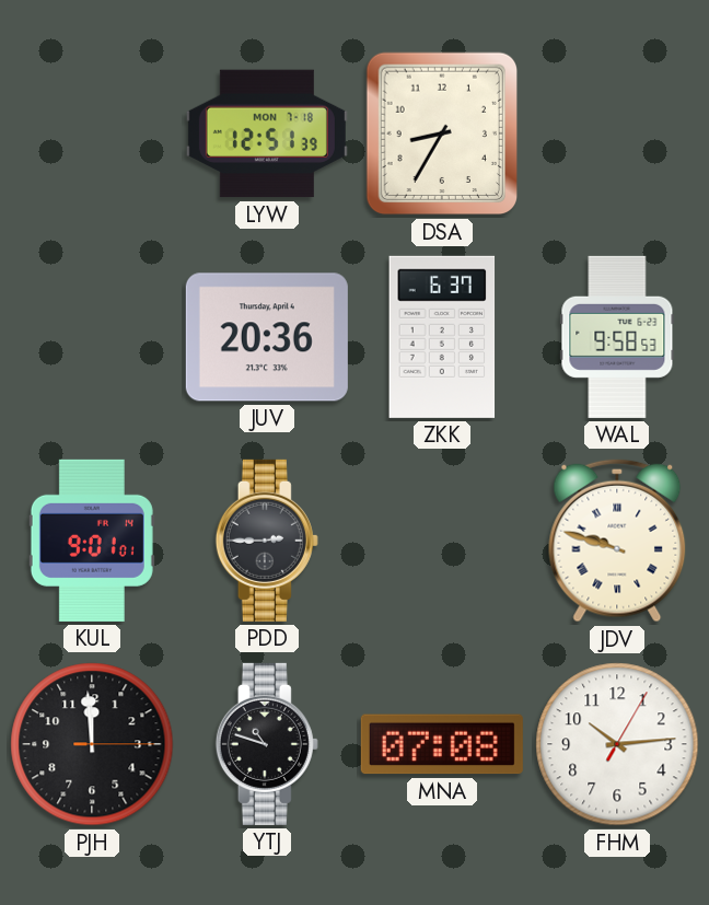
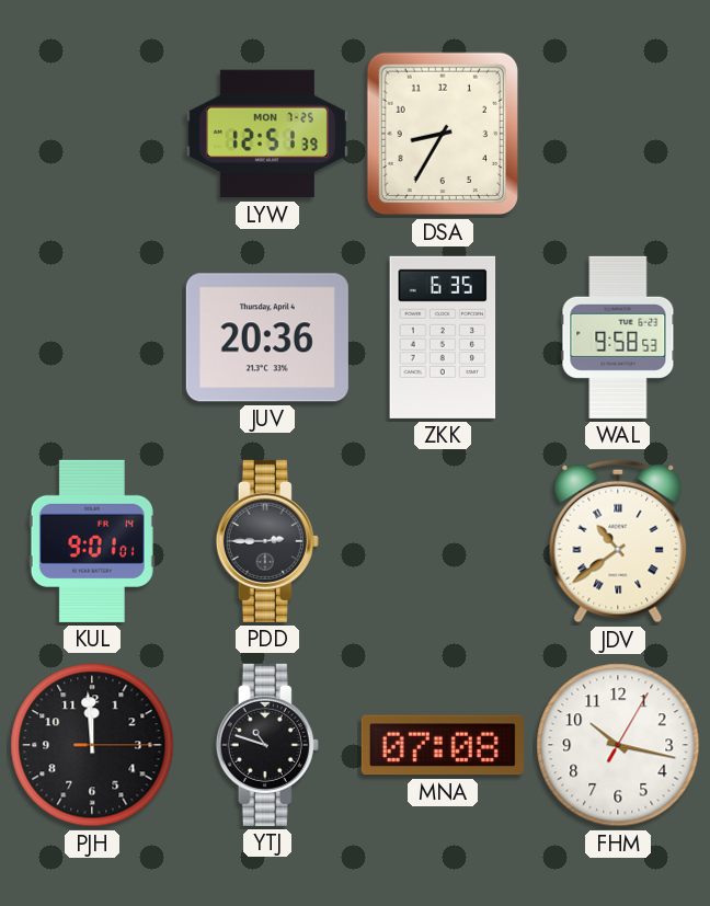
LYW date: MON 7-18 -> MON 7-25 (267, 134)
ZKK: 6:37 -> 6:35 (443, 337)
JDV: 9:48 -> 10:39 (618, 541)
FHM: 10:14 -> 10:17 (618, 745)
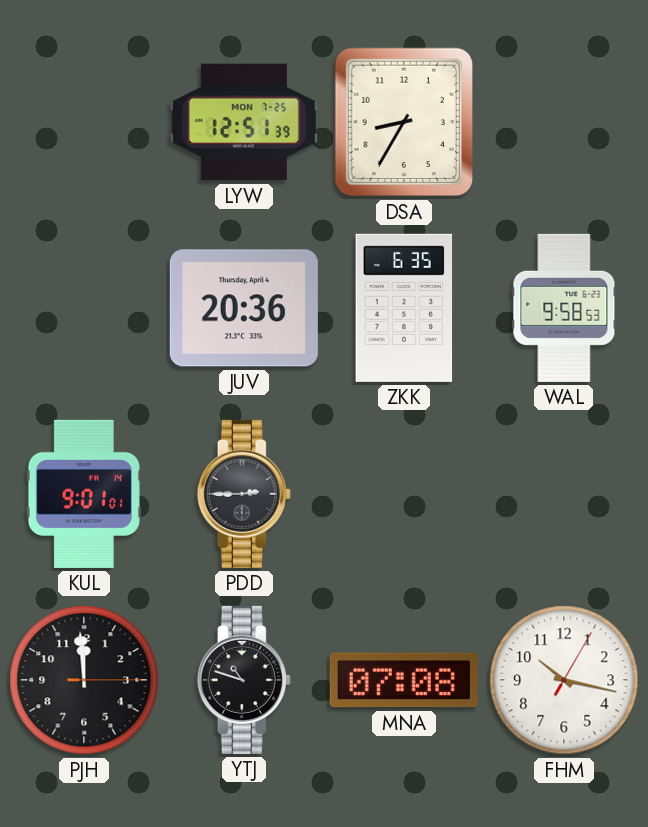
JDV: 10:39 -> none (618, 541)
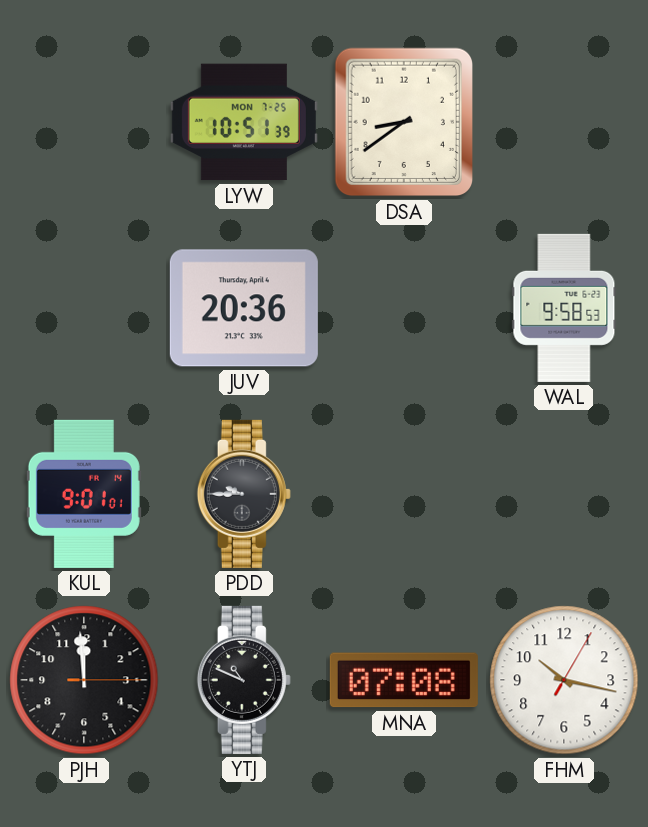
LYW: 12:51 -> 10:51 (244, 122)
DSA: 8:35 -> 8:39 (404, 122)
ZKK: 6:35 -> none (404, 308)
PDD: 2:45 -> 9:45 (244, 494)
YTJ: 10:48 -> 10:49 (244, 680)
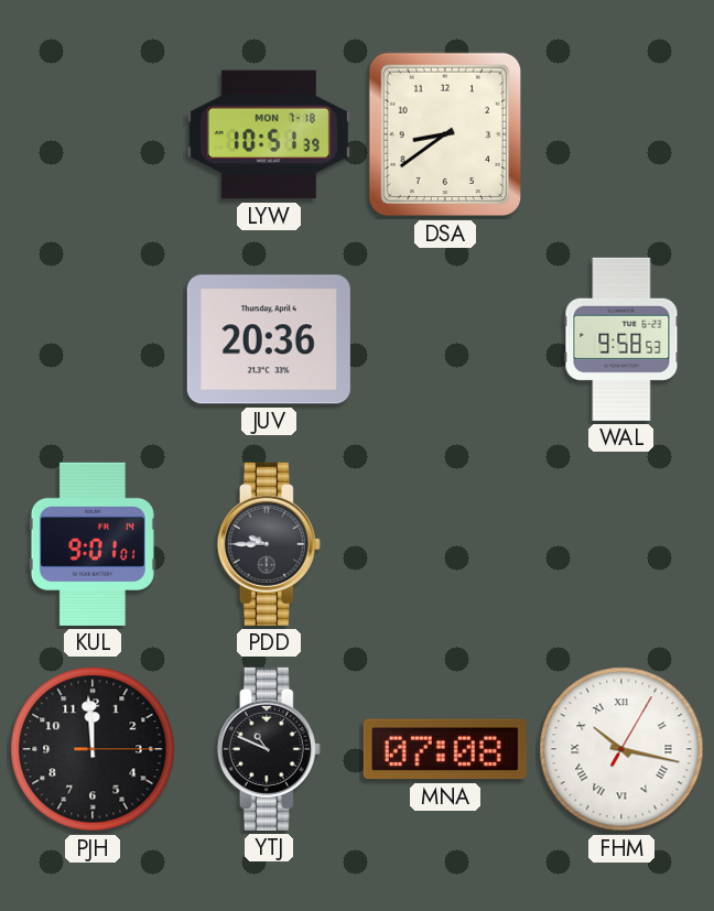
LYW date: MON 7-25 -> MON 7-18 (269, 134)
FHM numerals: Arabic -> Roman (621, 749)
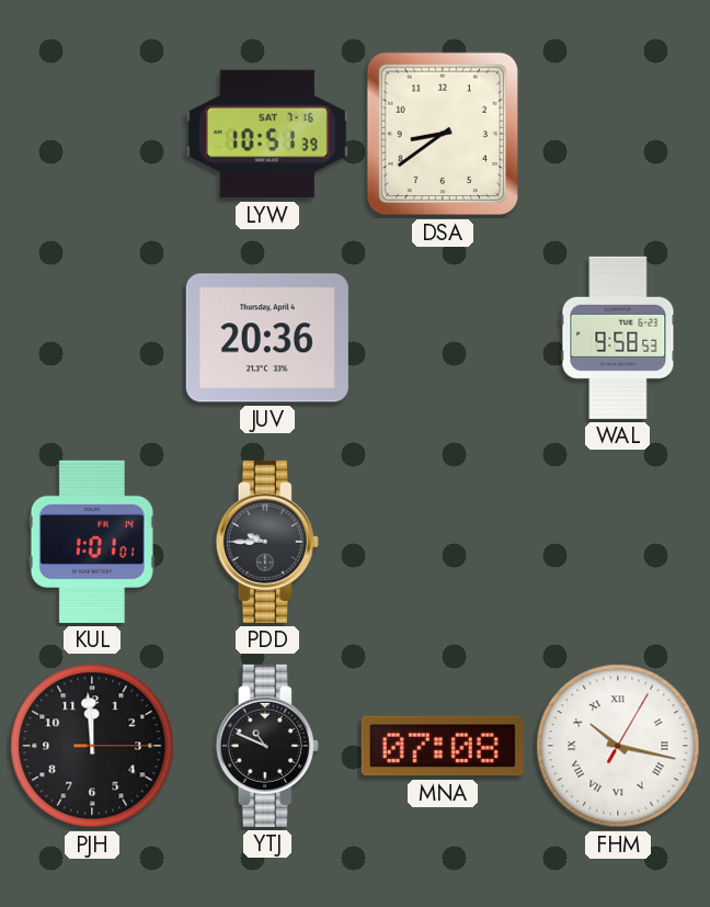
LYW date: MON 7-18 -> SAT 7-16 (267, 134)
KUL: 9:01 -> 1:01 (92, 542)
